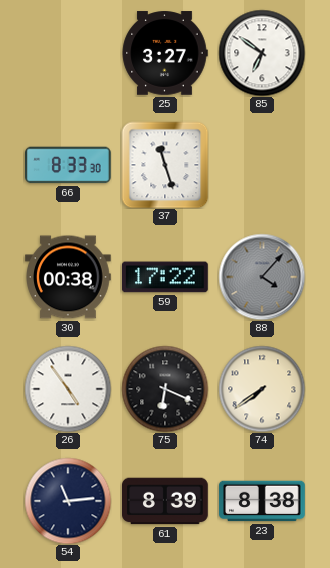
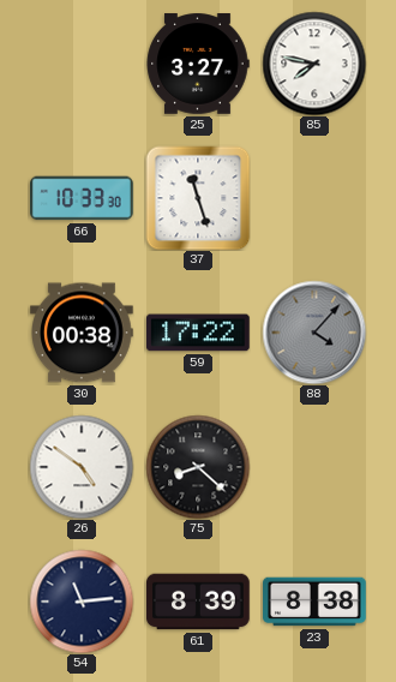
85: 6:51 -> 7:47 (314, 64)
66: 8:33 -> 10:33 (83, 198)
26: 4:54 -> 4:51 (82, 467)
75: 6:19 -> 8:22 (198, 467)
74: 7:39 -> none (262, 389)
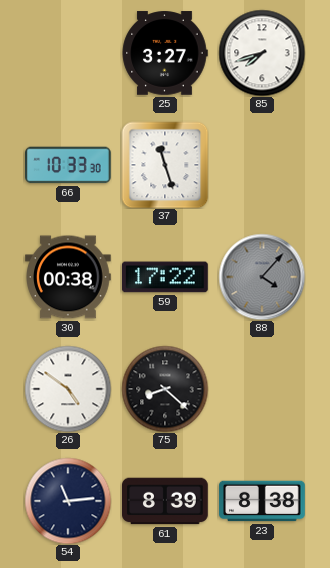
85: 7:47 -> 7:42 (262, 53)
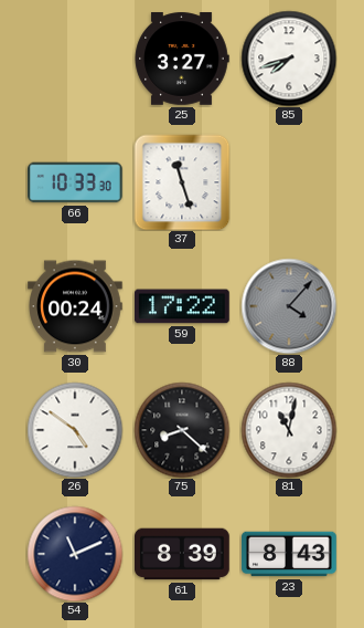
30: 00:38 -> 00:24 (75, 306)
81: none -> 11:02 (289, 430)
54: 11:14 -> 11:11 (75, 554)
23: 8:38 -> 8:43 (289, 554)
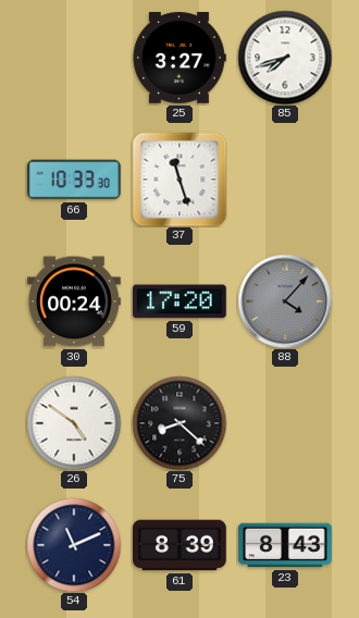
59: 17:22 -> 17:20 (181, 301)
81: 11:02 -> none (289, 430)
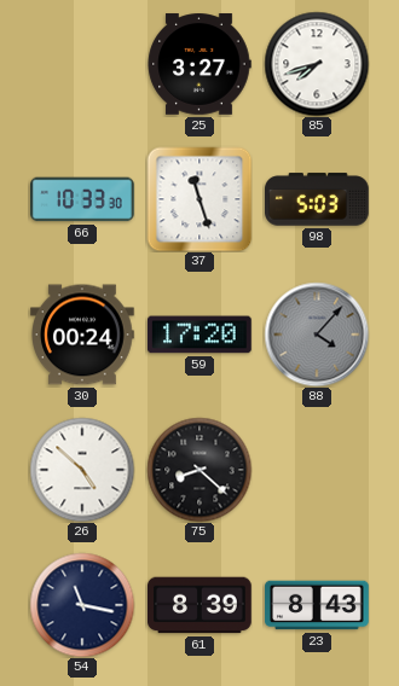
98: none -> 5:03 (318, 199)
26: 4:51 -> 4:52 (82, 470)
54: 11:11 -> 11:17 (82, 605)
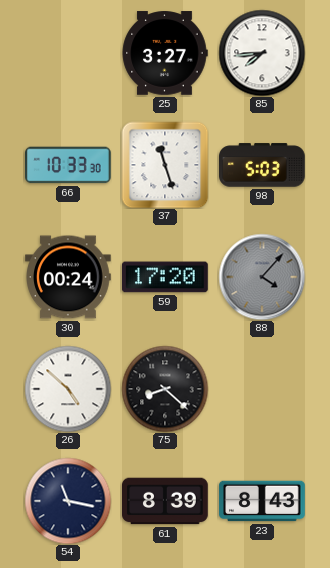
85: 7:42 -> 7:44 (262, 53)
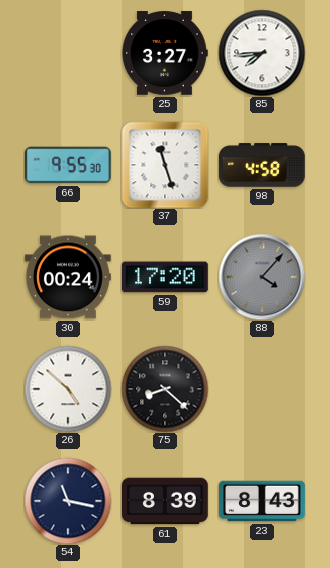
66: 10:33 -> 9:55 (69, 165)
98: 5:03 -> 4:58 (263, 165)
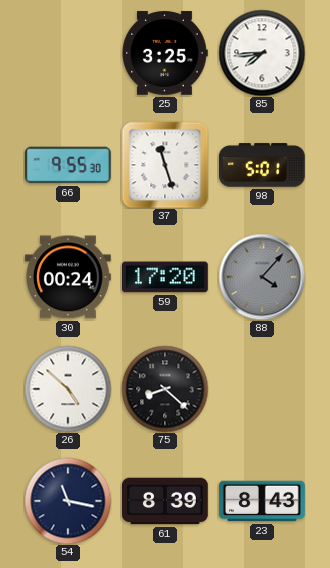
25: 3:27 -> 3:25 (165, 53)
98: 4:58 -> 5:01 (263, 165)
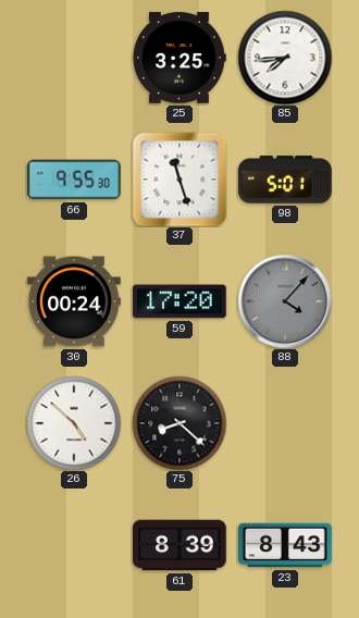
54: 11:17 -> none (68, 501)
